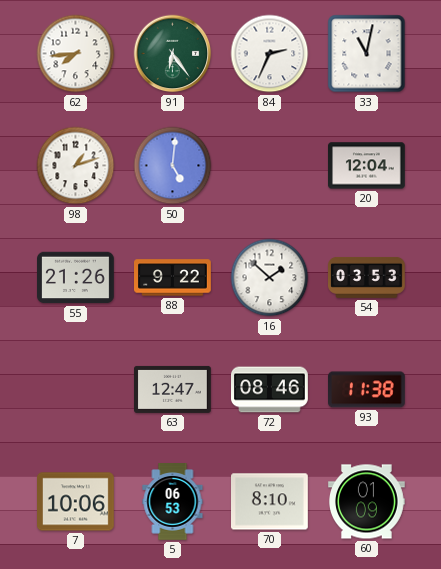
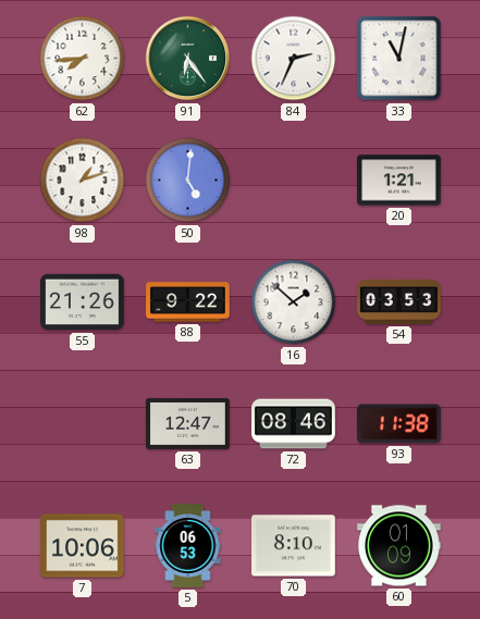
20: 12:04 -> 1:21 (399, 181)
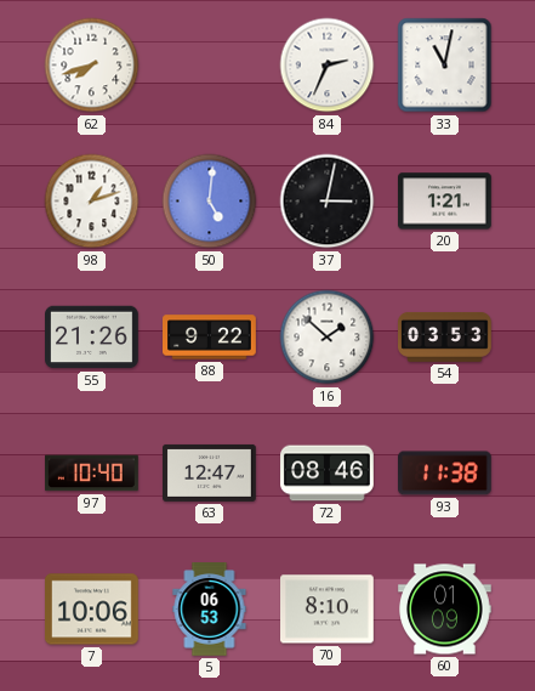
62: 7:44 -> 7:42 (92, 66)
91: 6:24 -> none (188, 59)
37: none -> 3:02 (328, 202)
97: none -> 10:40 (92, 474)
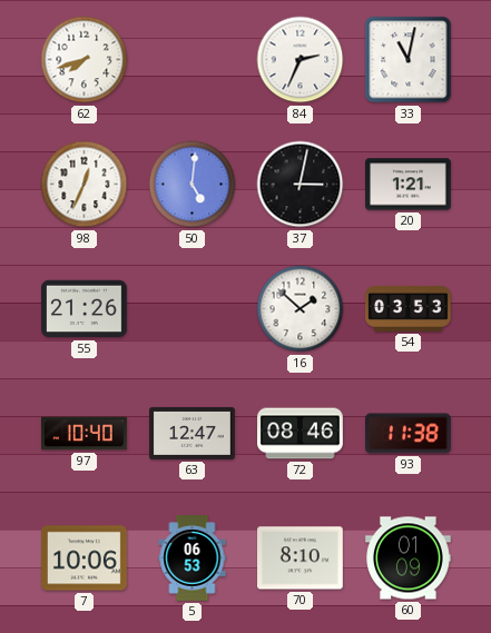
98: 1:12 -> 12:34 (85, 185)
88: 9:22 -> none (210, 338)
